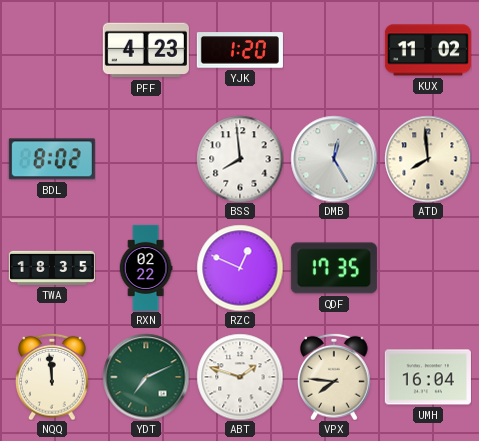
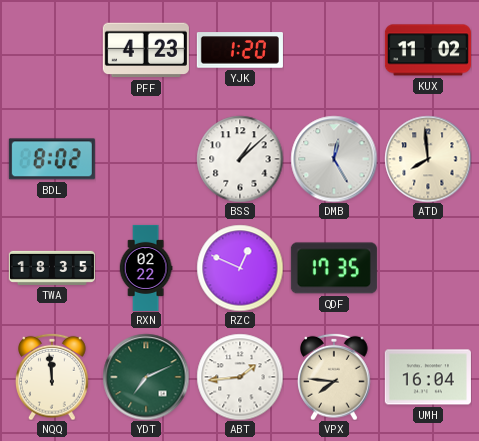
BSS: 7:59 -> 1:08 (240, 159)
ABT: 1:48 -> 1:44 (240, 377)
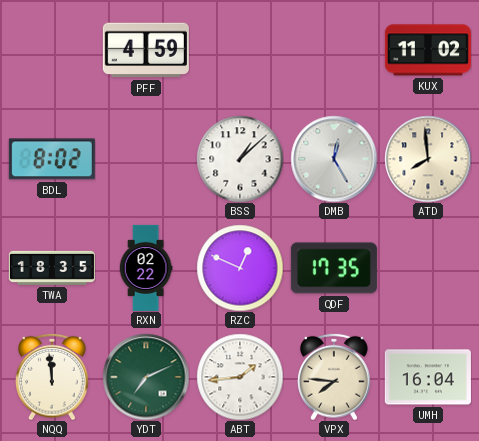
PFF: 4:23 -> 4:59 (146, 50)
YJK: 1:20 -> none (240, 50)
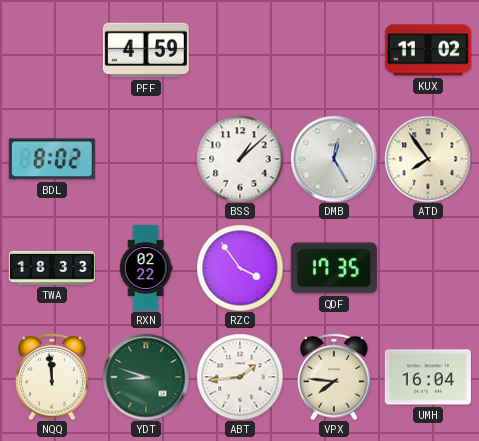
ATD: 7:59 -> 7:54 (428, 159)
TWA: 18:35 -> 18:33 (52, 268)
RZC: 12:49 -> 3:54 (240, 268)
YDT: 7:11 -> 8:48 (146, 377)
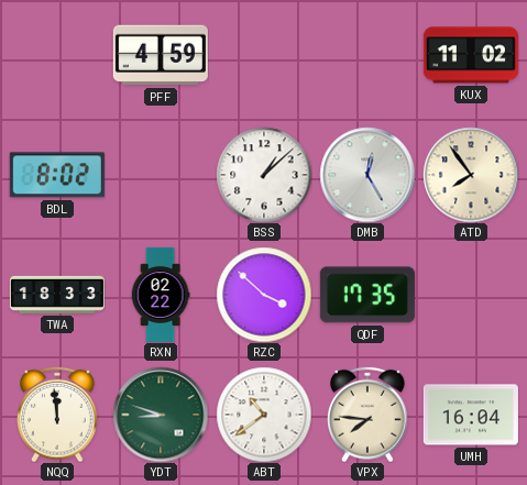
RZC: 3:54 -> 3:52 (264, 295)
ABT: 1:44 -> 10:39 (264, 415)
